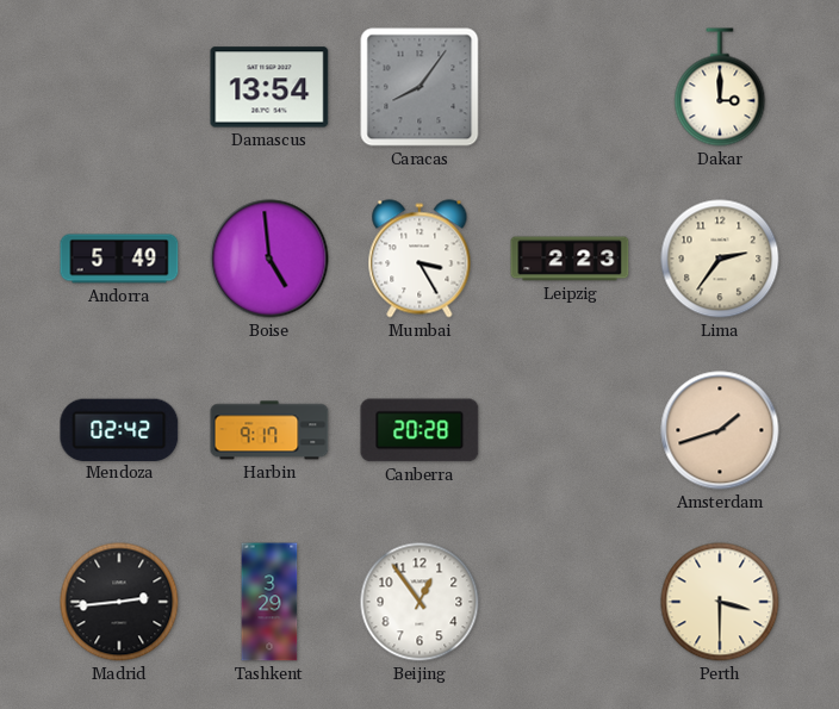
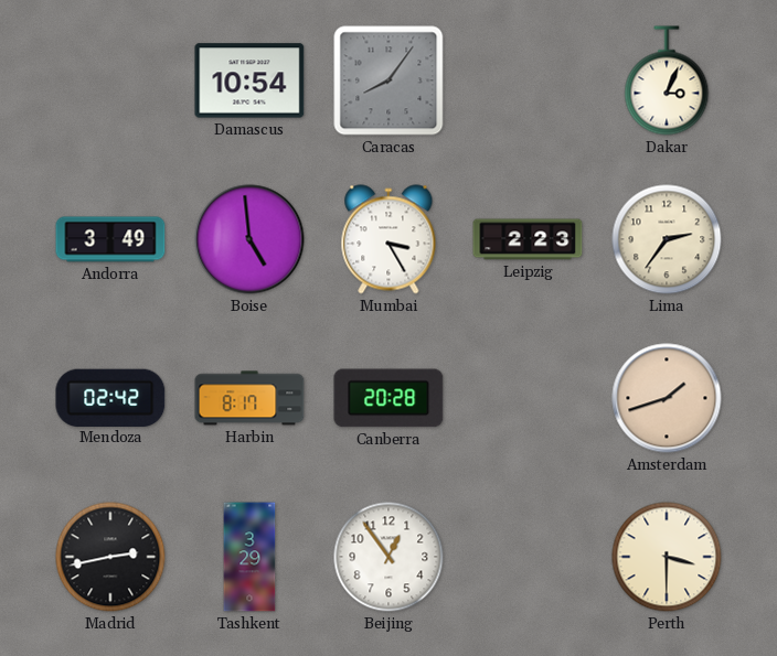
Damascus: 13:54 -> 10:54 (249, 80)
Dakar: 3:00 -> 3:04 (667, 80)
Andorra: 5:49 -> 3:49 (110, 239)
Harbin: 9:17 -> 8:17 (249, 398)
Madrid: 2:44 -> 2:43 (110, 557)
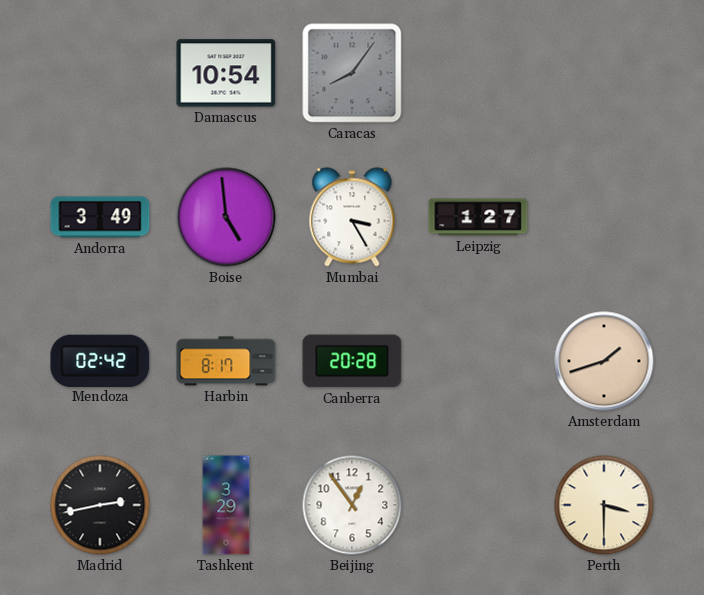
Dakar: 3:04 -> none (667, 80)
Leipzig: 2:23 -> 1:27 (478, 217)
Lima: 2:36 -> none (667, 239)
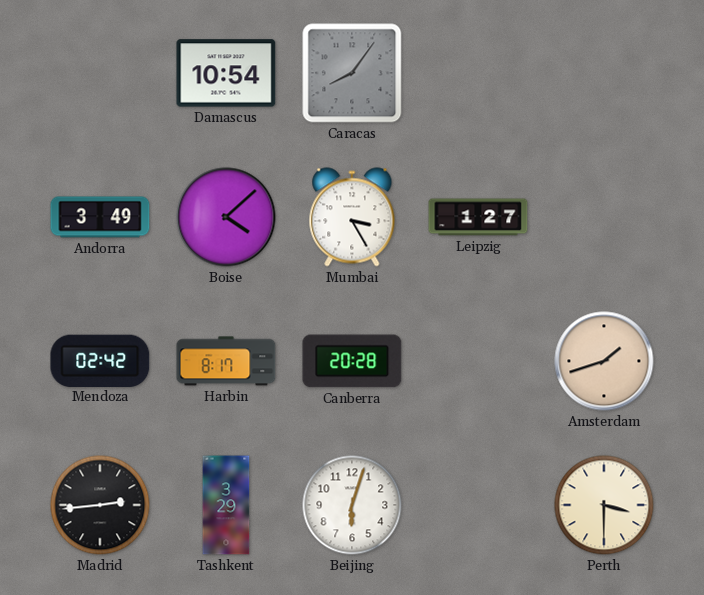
Boise: 4:59 -> 4:08 (226, 217)
Madrid: 2:43 -> 2:44 (100, 505)
Beijing: 12:54 -> 6:03 (352, 505)
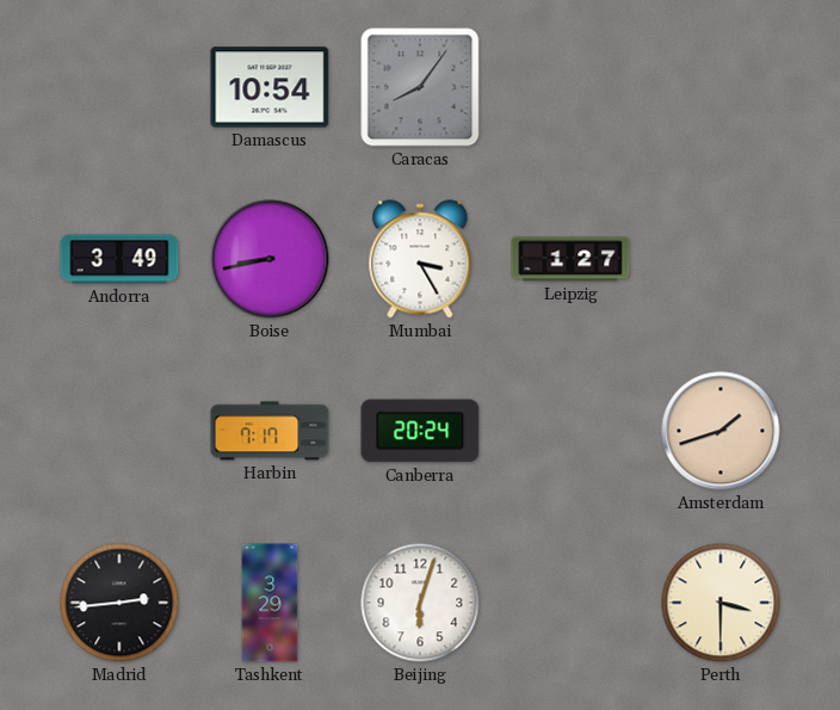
Boise: 4:08 -> 8:43 (270, 259)
Mendoza: 02:42 -> none (100, 360)
Harbin: 8:17 -> 7:17 (270, 431)
Canberra: 20:28 -> 20:24 (420, 431)
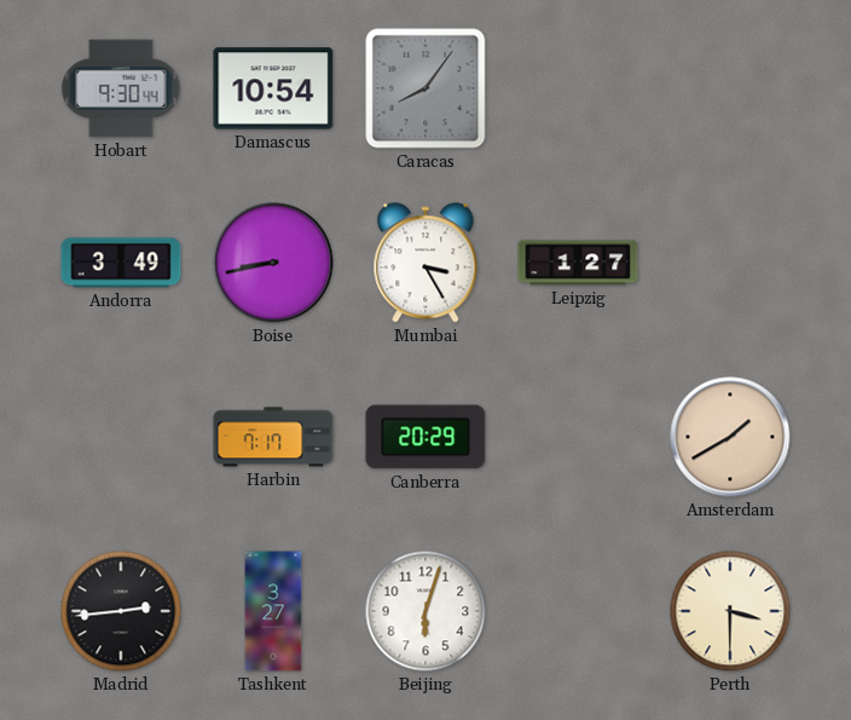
Hobart: none -> 9:30 (121, 88)
Canberra: 20:24 -> 20:29 (425, 437)
Amsterdam: 1:42 -> 1:40 (730, 437)
Tashkent: 3:29 -> 3:27 (273, 611)
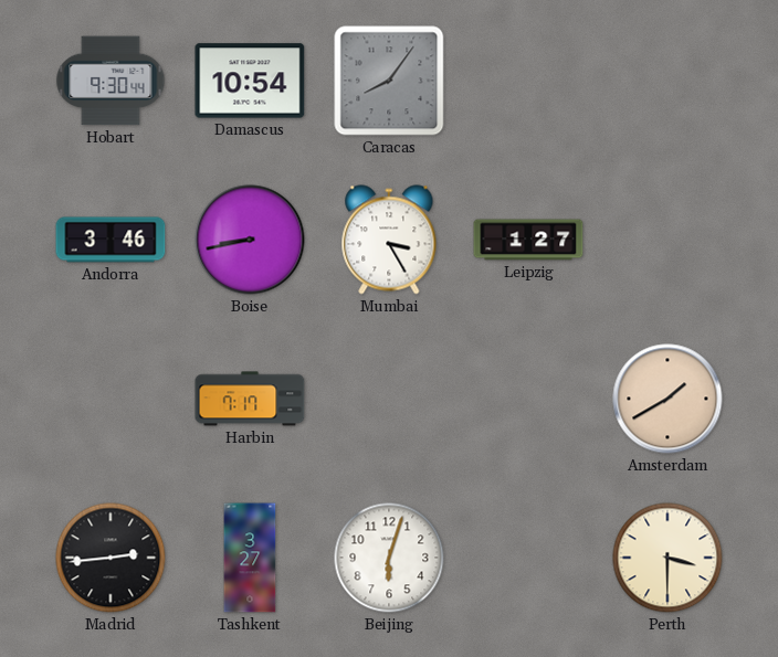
Andorra: 3:49 -> 3:46 (111, 240)
Canberra: 20:29 -> none (425, 437)
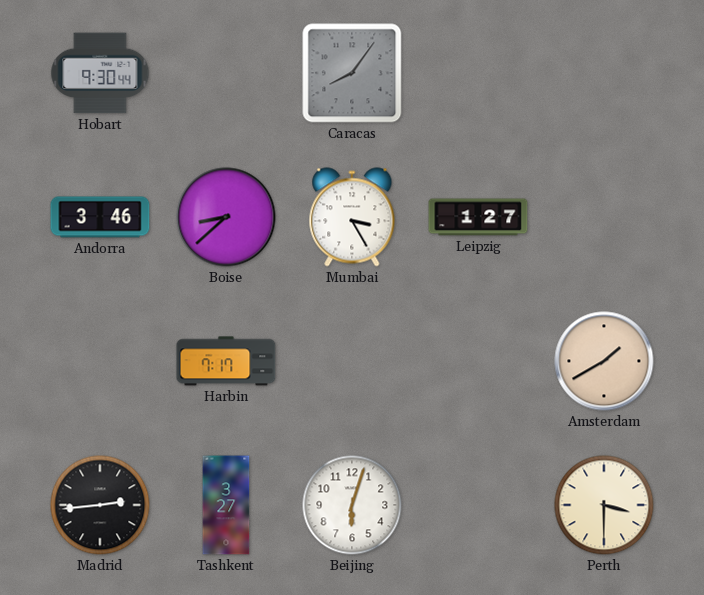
Damascus: 10:54 -> none (250, 81)
Boise: 8:43 -> 8:38 (226, 217)
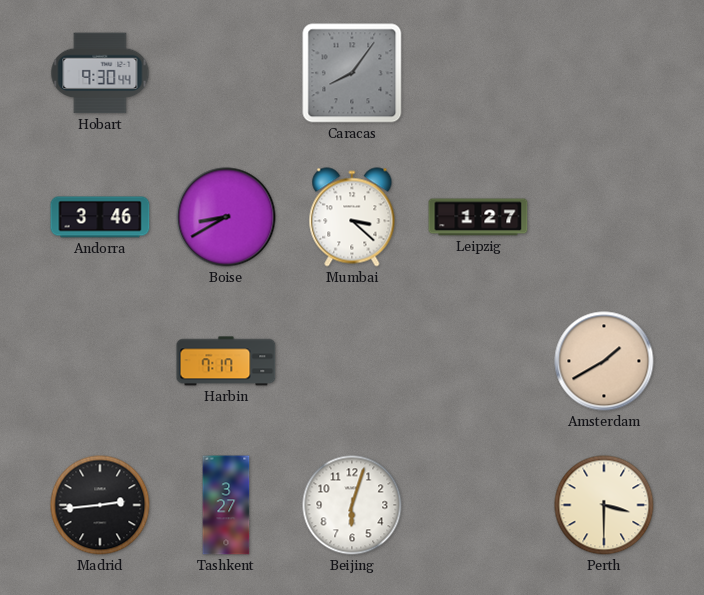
Boise: 8:38 -> 8:40 (226, 217)
Mumbai: 3:25 -> 3:22 (352, 217)
